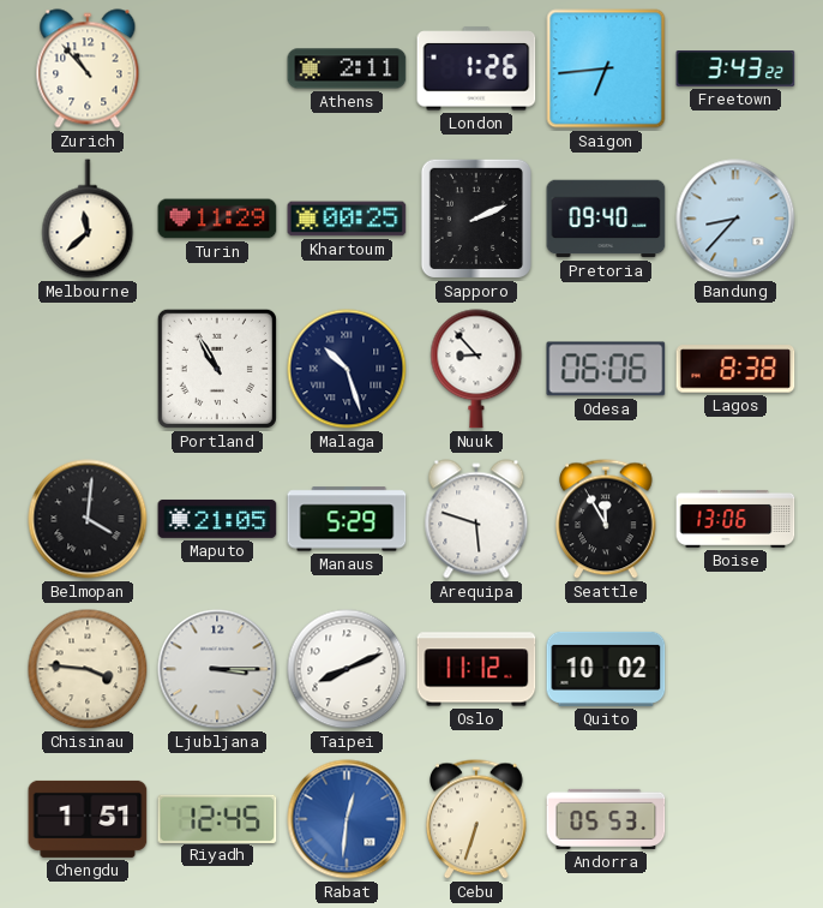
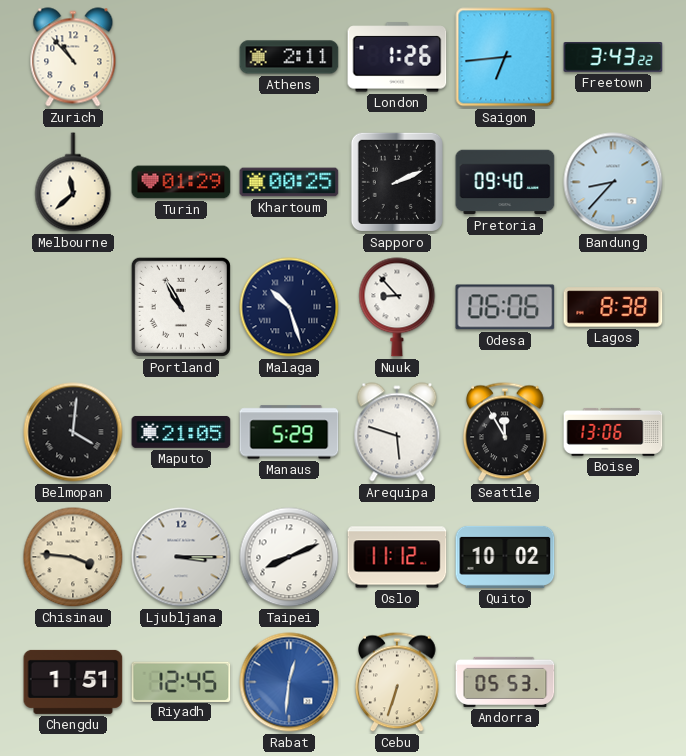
Turin: 11:29 -> 01:29 (181, 182)
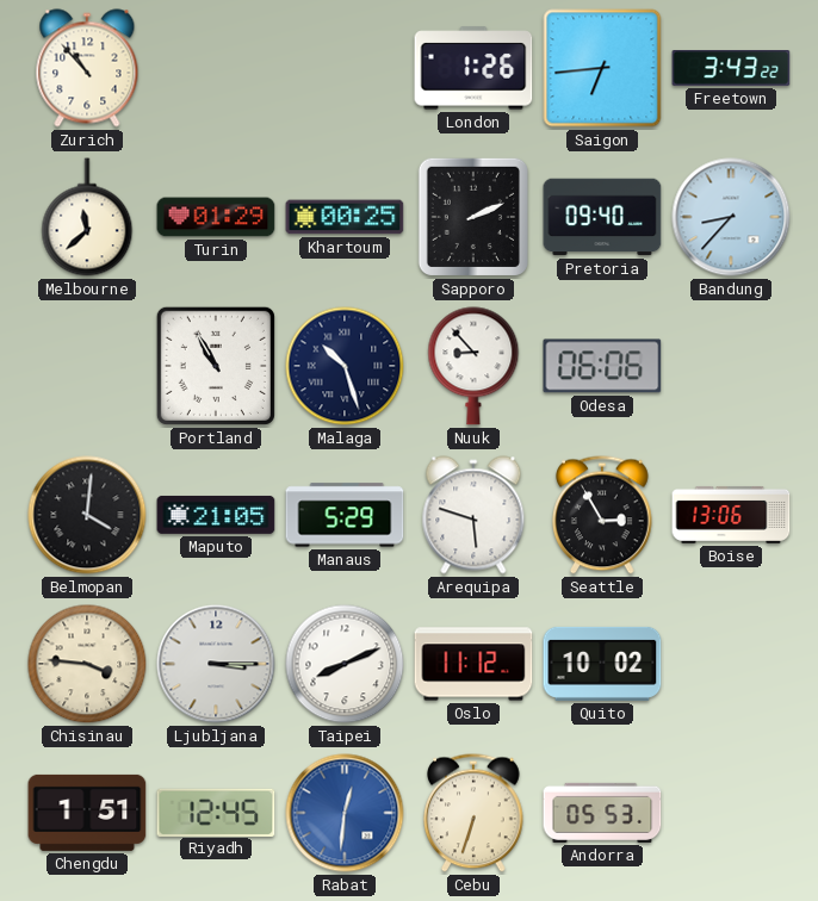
Athens: 2:11 -> none (289, 57)
Lagos: 8:38 -> none (613, 307)
Seattle: 11:55 -> 2:55 (603, 515)
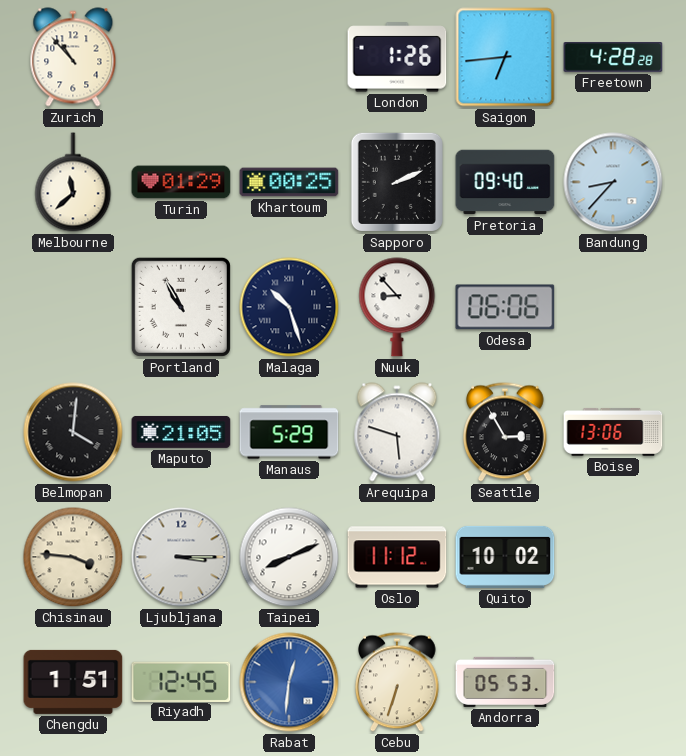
Freetown: 3:43 -> 4:28 (613, 57)
